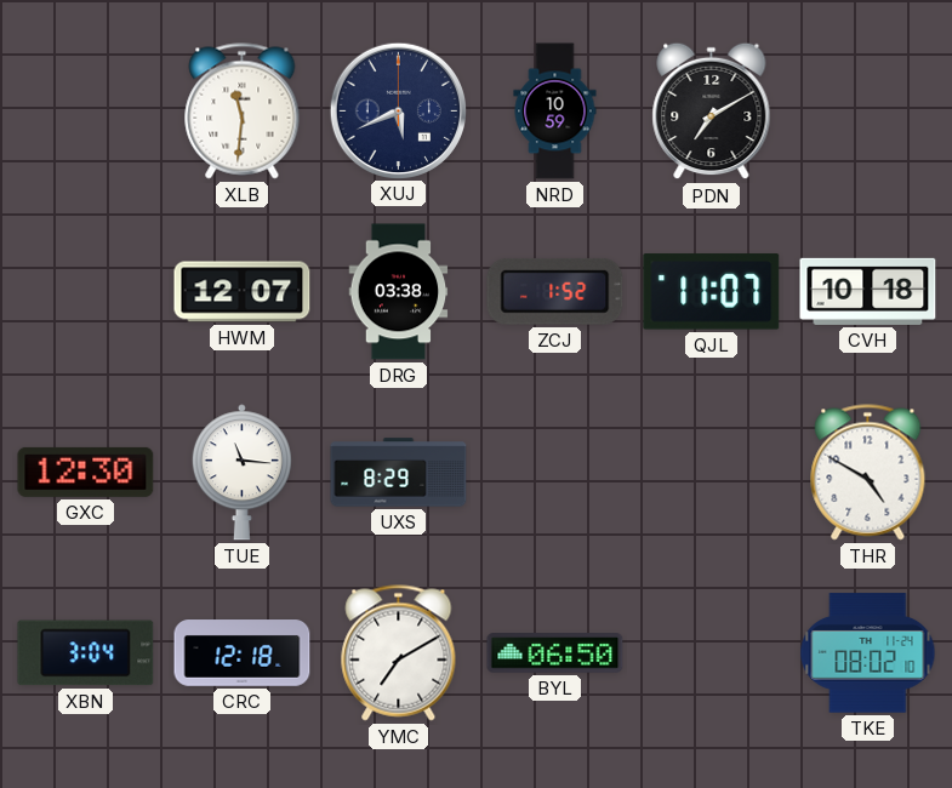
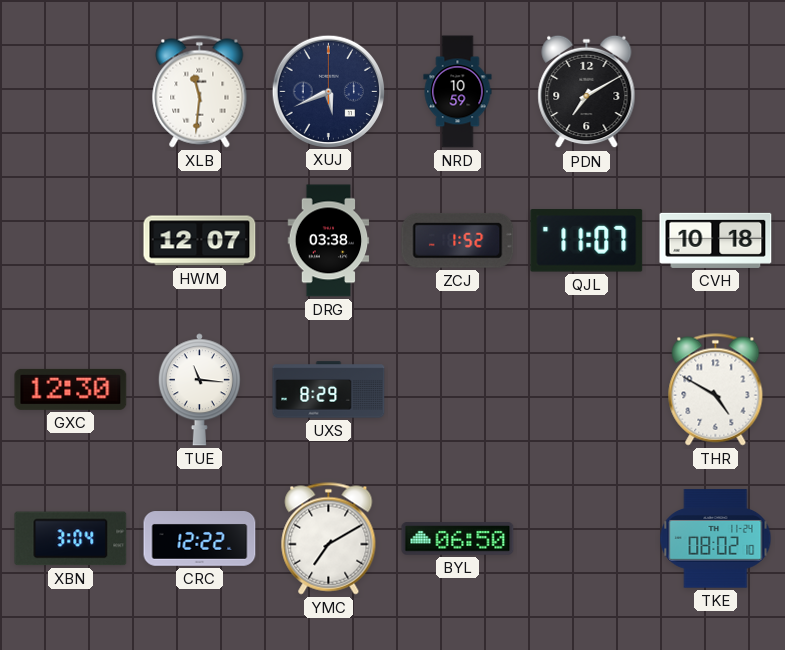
CRC: 12:18 -> 12:22 (200, 539)
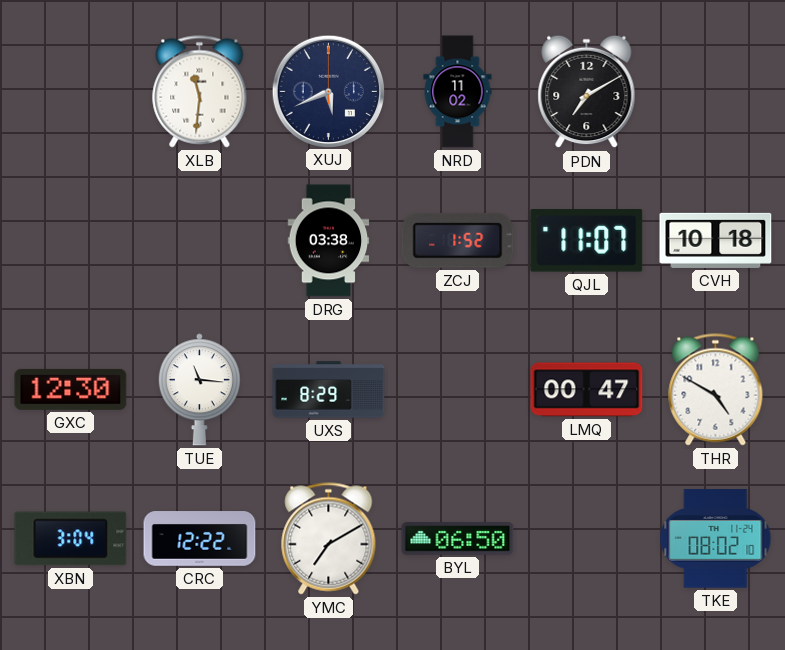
NRD: 10:59 -> 11:02 (458, 92)
HWM: 12:07 -> none (200, 241)
LMQ: none -> 00:47 (587, 390)
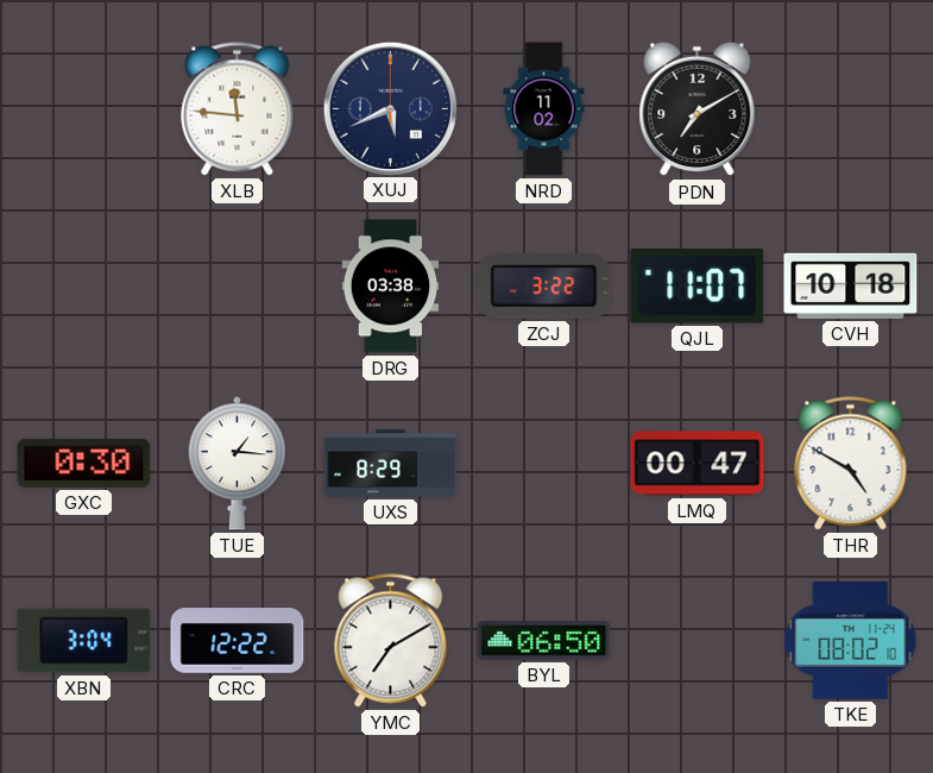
XLB: 11:31 -> 11:46 (238, 109)
ZCJ: 1:52 -> 3:22 (544, 285)
GXC: 12:30 -> 0:30 (84, 463)
TUE: 11:16 -> 1:16 (237, 464)
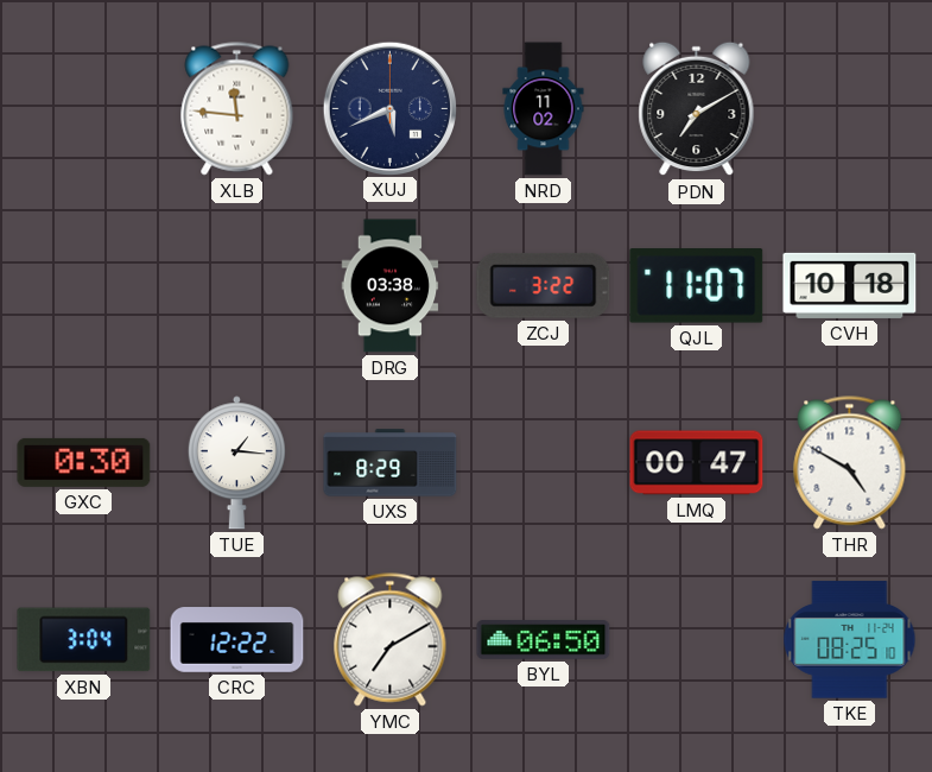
TKE: 08:02 -> 08:25 (850, 640)
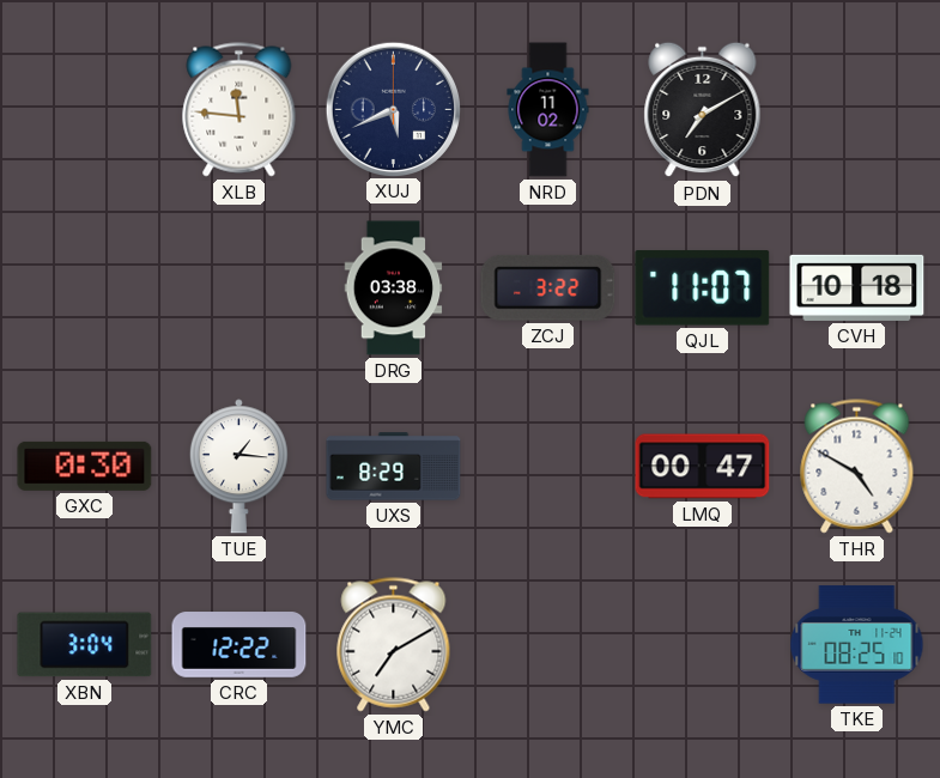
BYL: 06:50 -> none (544, 640)
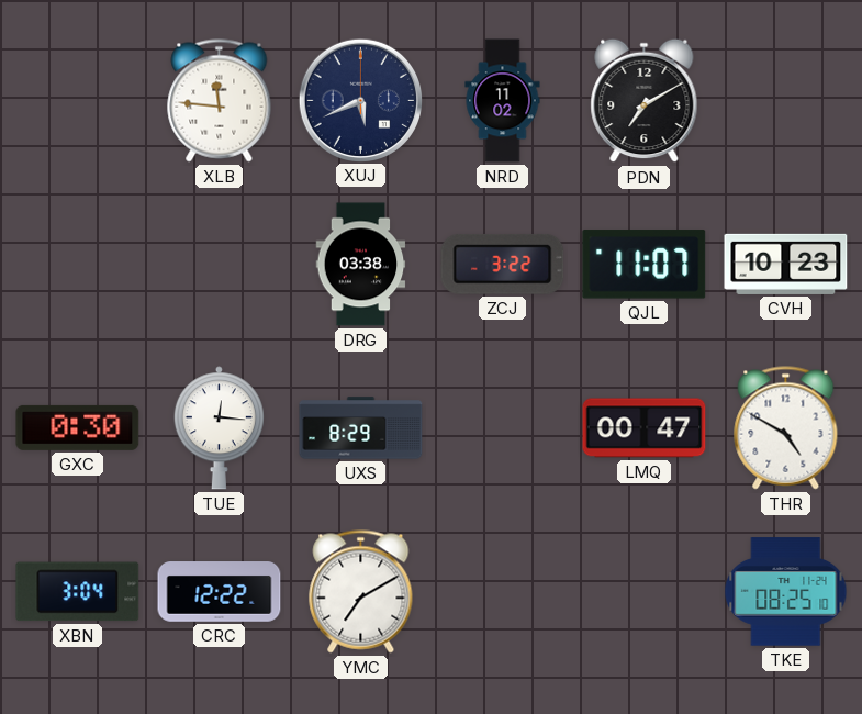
CVH: 10:18 -> 10:23 (786, 264)
TUE: 1:16 -> 12:16 (219, 428)
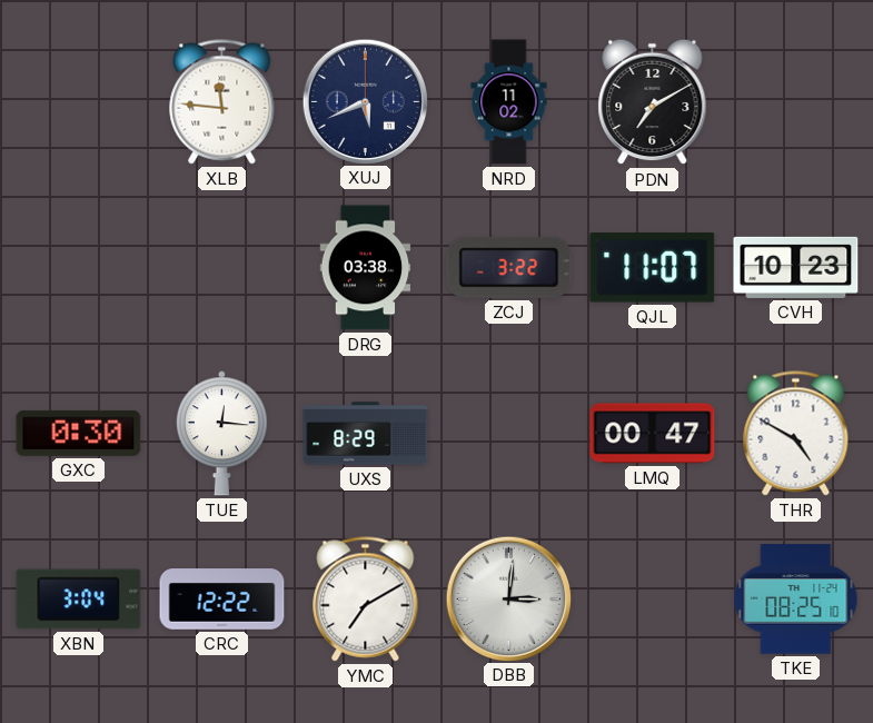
DBB: none -> 3:01 (508, 598)
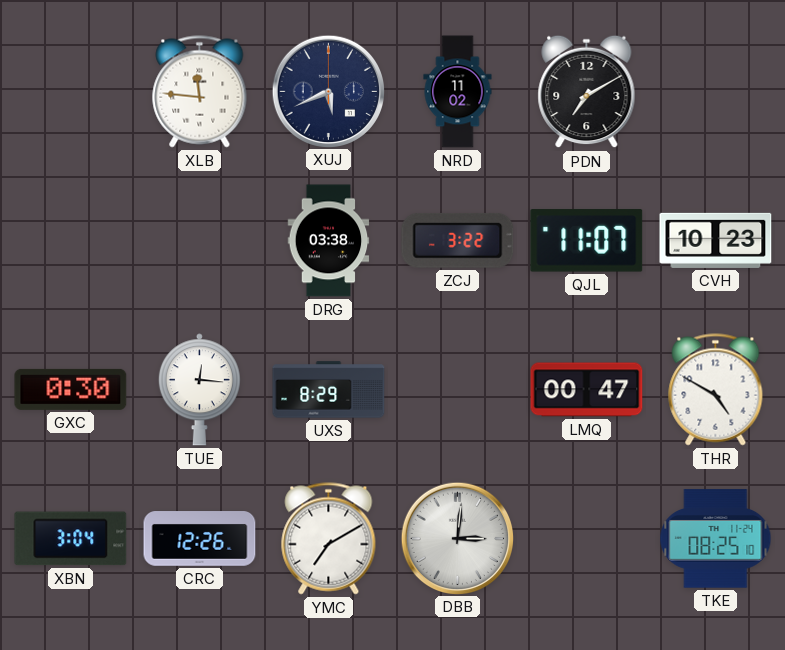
CRC: 12:22 -> 12:26 (200, 539)
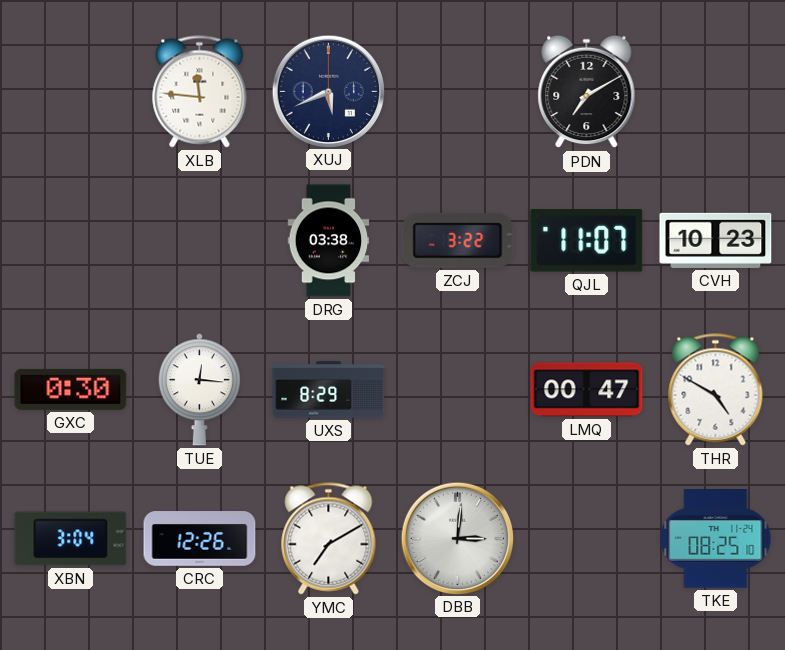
NRD: 11:02 -> none (458, 92)
